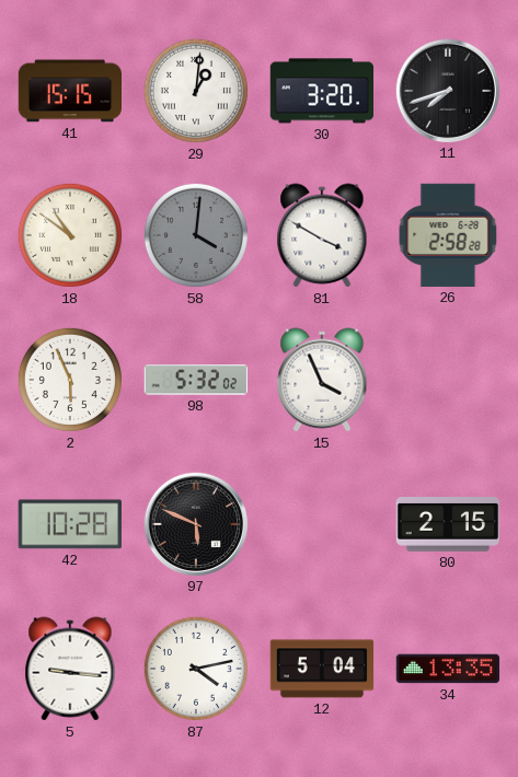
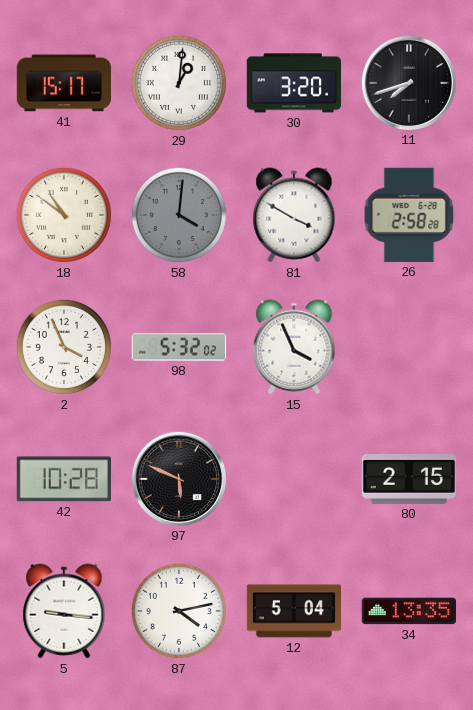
41: 15:15 -> 15:17 (63, 83)
2: 5:56 -> 3:56 (64, 347)
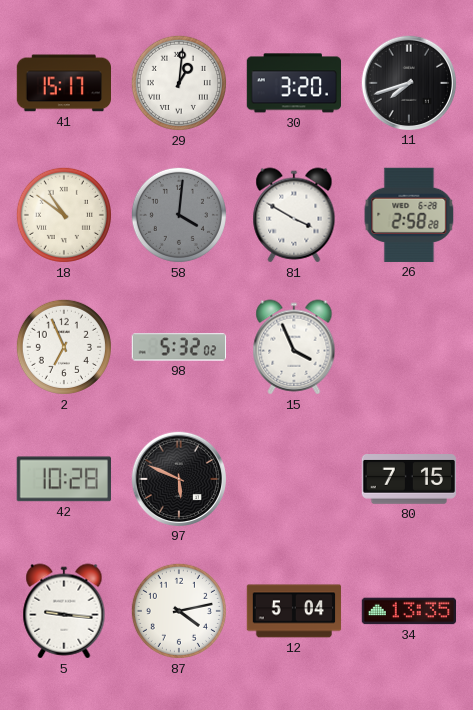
2: 3:56 -> 6:56 (64, 347)
80: 2:15 -> 7:15 (409, 480)
